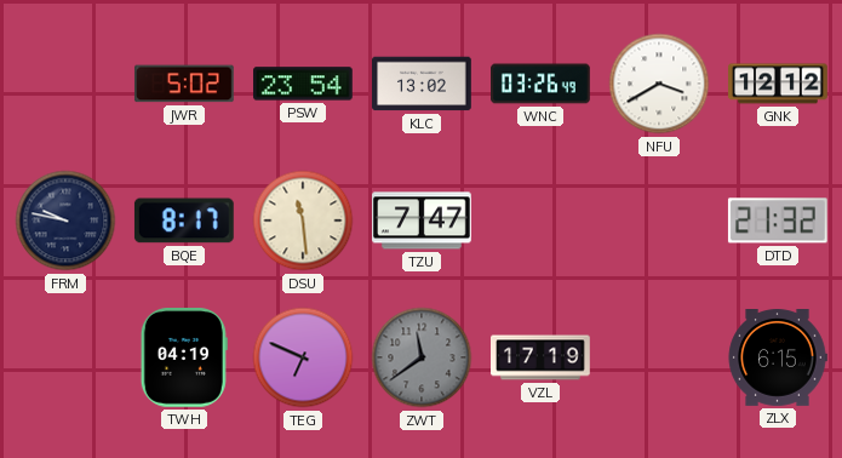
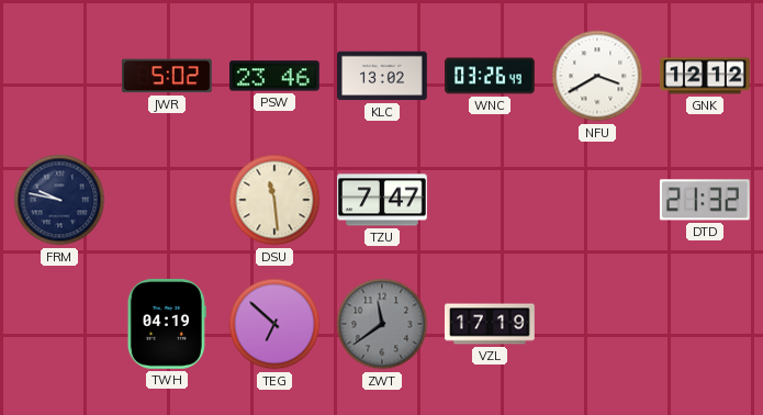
PSW: 23:54 -> 23:46 (276, 76)
BQE: 8:17 -> none (184, 221)
TEG: 6:49 -> 6:52 (274, 324)
ZLX: 6:15 -> none (778, 359)
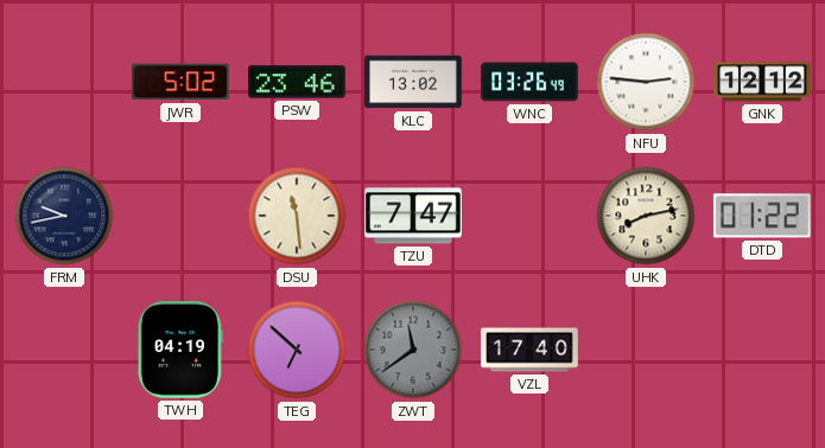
NFU: 3:40 -> 2:46 (646, 82)
FRM: 9:47 -> 9:43 (64, 216)
UHK: none -> 8:13 (646, 216)
DTD: 21:32 -> 01:22 (762, 216)
VZL: 17:19 -> 17:40 (529, 350)
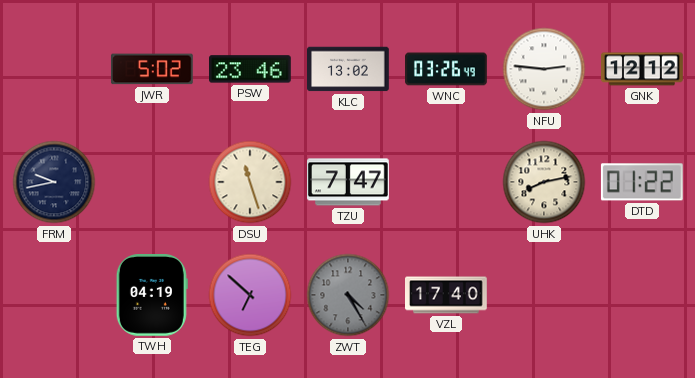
DSU: 11:29 -> 11:27 (250, 182)
ZWT: 11:39 -> 4:25 (348, 295)
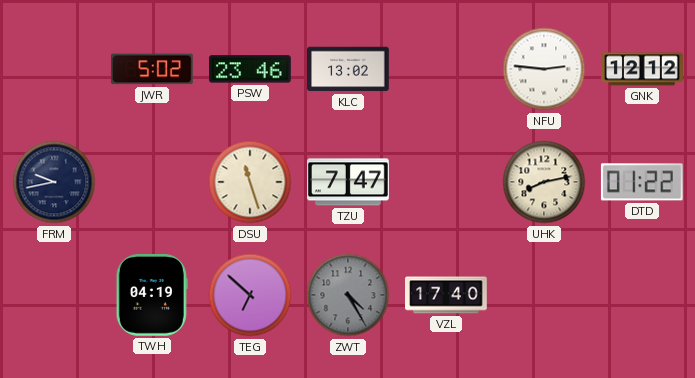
WNC: 03:26 -> none (446, 69)
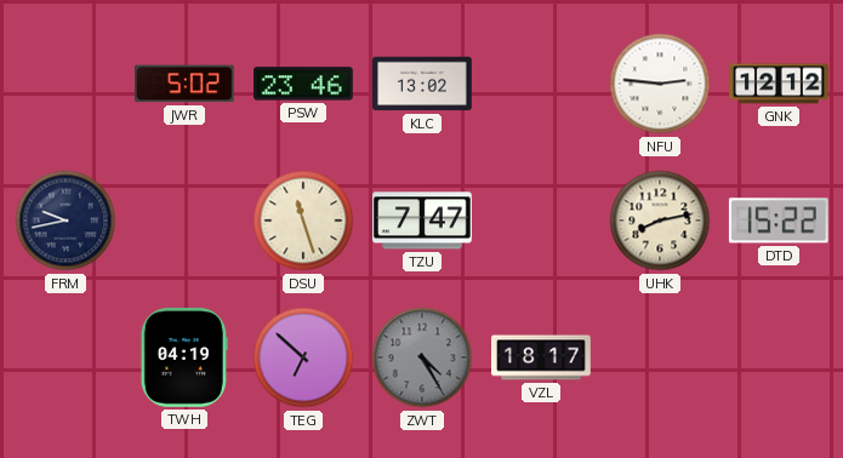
DTD: 01:22 -> 15:22 (779, 221)
VZL: 17:40 -> 18:17 (541, 357)
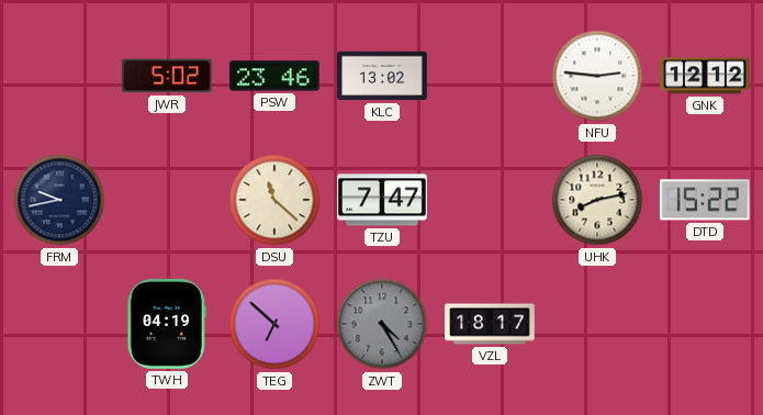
DSU: 11:27 -> 11:22 (274, 200)
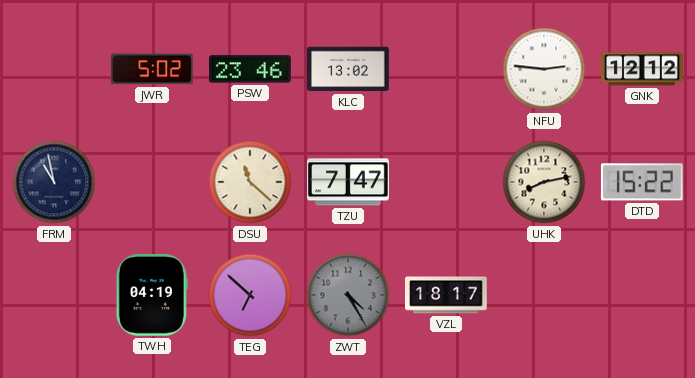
FRM: 9:43 -> 10:58 (54, 182)
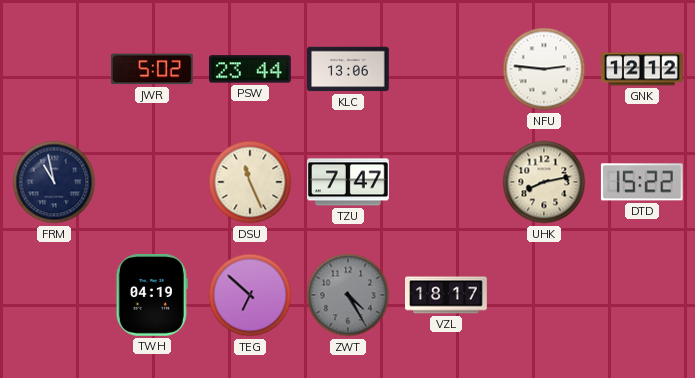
PSW: 23:46 -> 23:44 (251, 69)
KLC: 13:02 -> 13:06 (349, 69)
DSU: 11:22 -> 11:26 (250, 182)
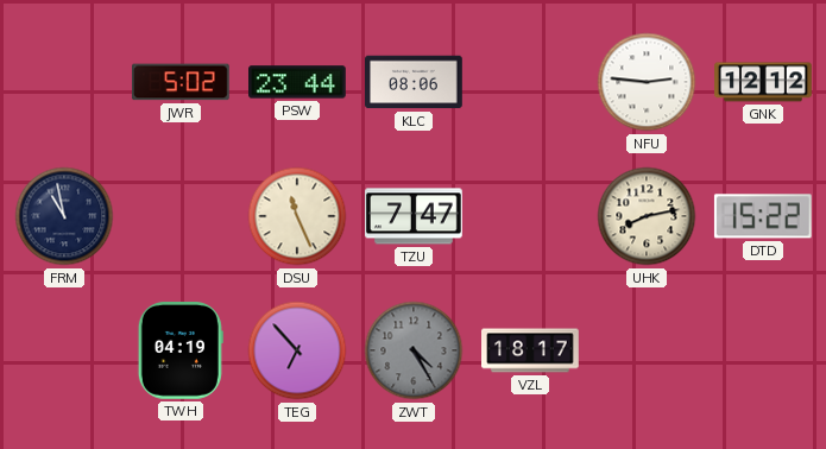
KLC: 13:06 -> 08:06 (415, 82)
TEG: 6:52 -> 6:53 (297, 350)
